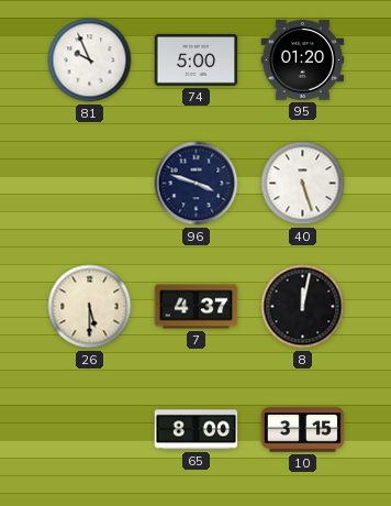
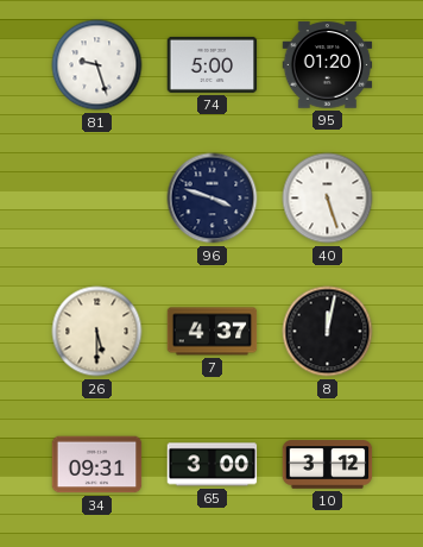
81: 9:56 -> 9:27 (97, 65)
34: none -> 09:31 (97, 465)
65: 8:00 -> 3:00 (213, 465)
10: 3:15 -> 3:12 (328, 465)
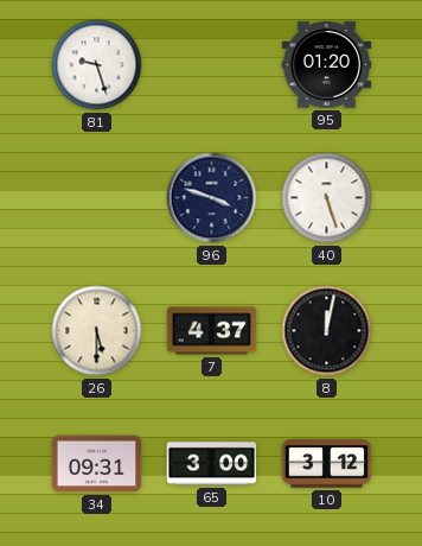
74: 5:00 -> none (213, 64)
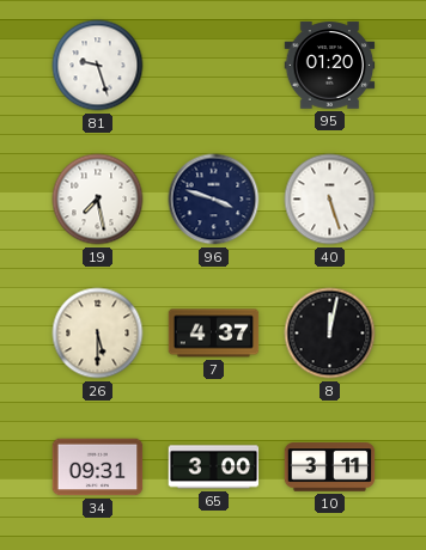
19: none -> 7:28 (98, 200)
10: 3:12 -> 3:11 (330, 467)
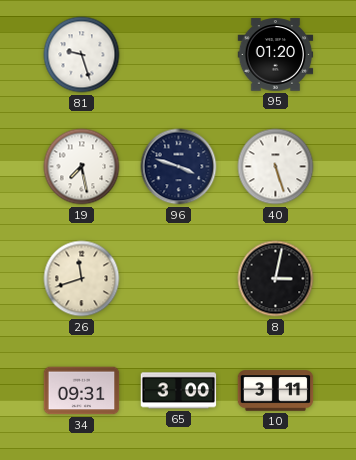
26: 5:30 -> 11:42 (82, 279)
7: 4:37 -> none (214, 334)
8: 12:02 -> 3:02 (276, 279)
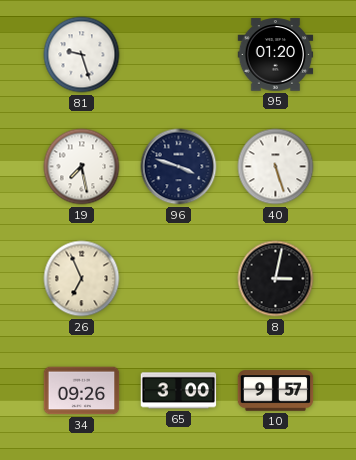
26: 11:42 -> 6:56 (82, 279)
34: 09:31 -> 09:26 (82, 391)
10: 3:11 -> 9:57 (276, 391)
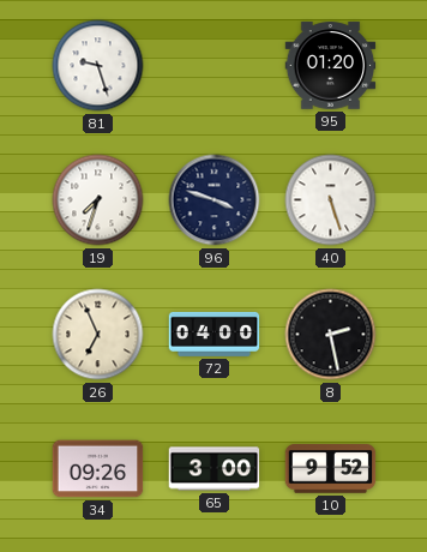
19: 7:28 -> 7:33 (98, 200)
72: none -> 04:00 (215, 334)
8: 3:02 -> 2:28 (331, 335)
10: 9:57 -> 9:52 (331, 469)
